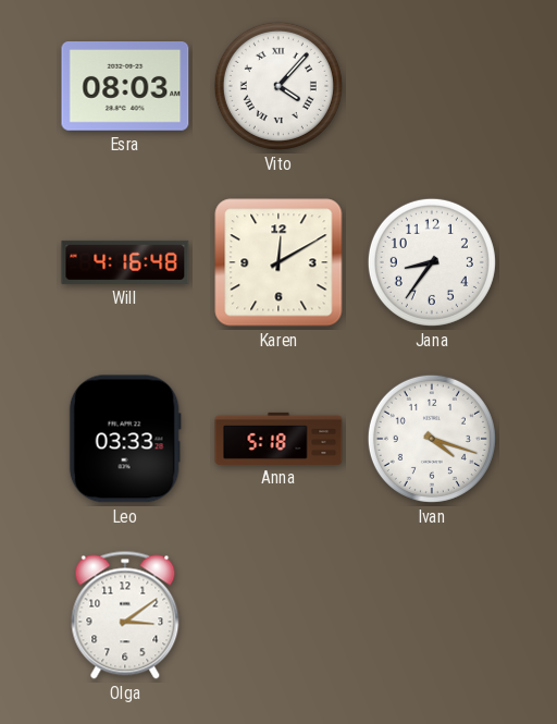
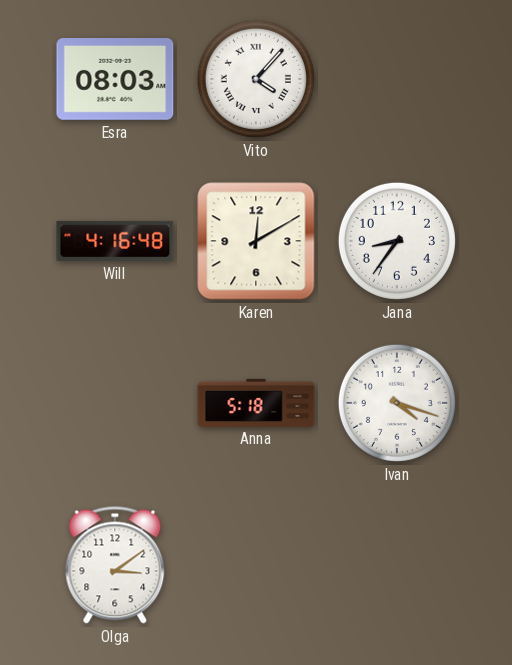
Leo: 03:33 -> none (125, 439)
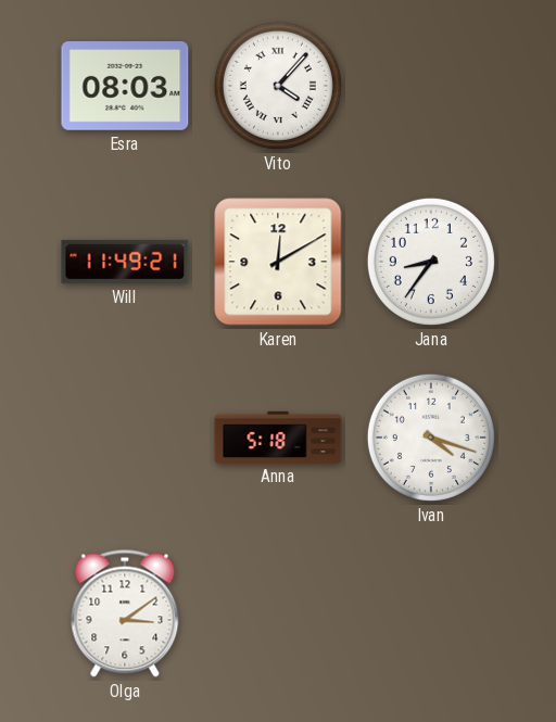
Will: 4:16 -> 11:49 (125, 262)
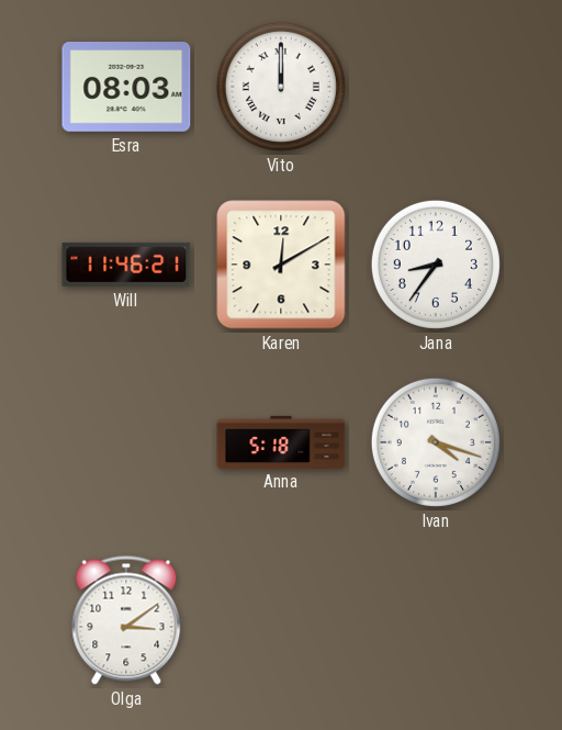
Vito: 4:07 -> 12:00 (281, 87)
Will: 11:49 -> 11:46 (126, 265)
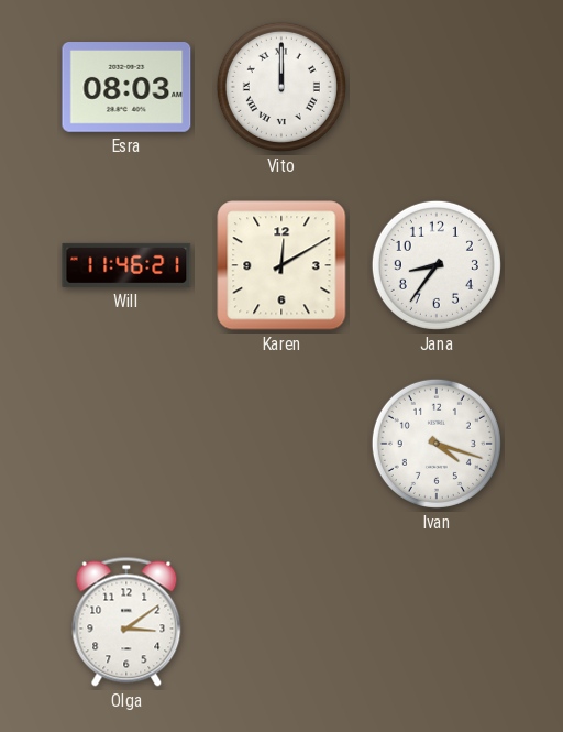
Anna: 5:18 -> none (281, 441)
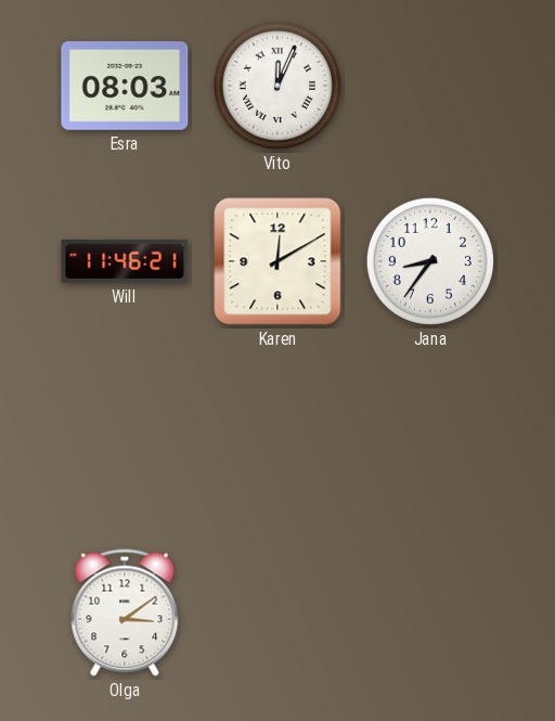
Vito: 12:00 -> 12:04 (277, 86)
Ivan: 4:18 -> none (437, 444)
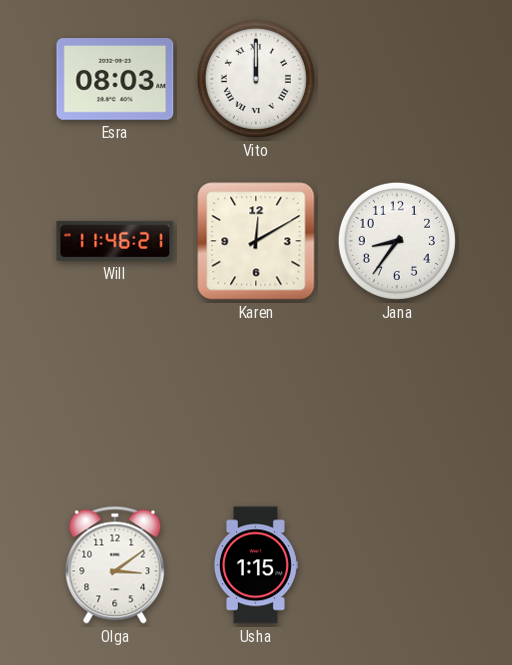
Vito: 12:04 -> 12:00 (256, 79)
Usha: none -> 1:15 (255, 565)
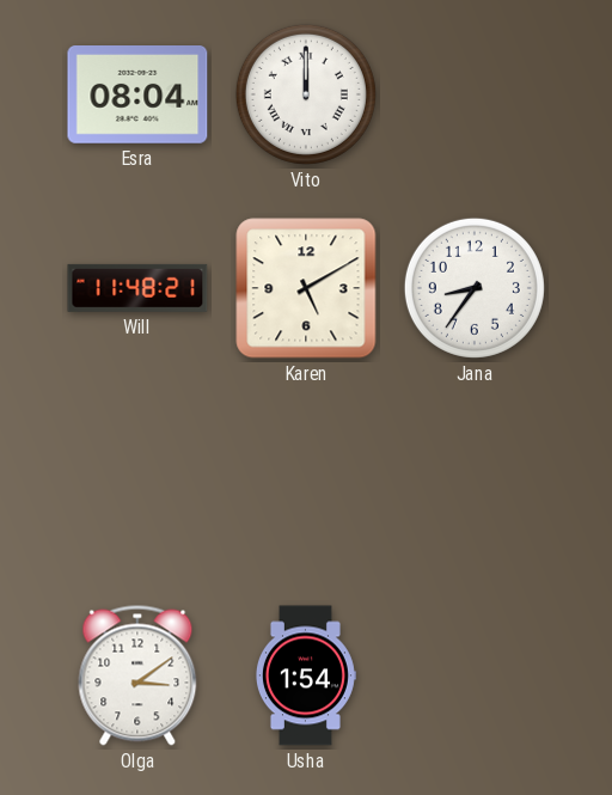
Esra: 08:03 -> 08:04 (137, 96)
Will: 11:46 -> 11:48 (137, 288)
Karen: 12:10 -> 5:10 (306, 288)
Usha: 1:15 -> 1:54 (305, 675)
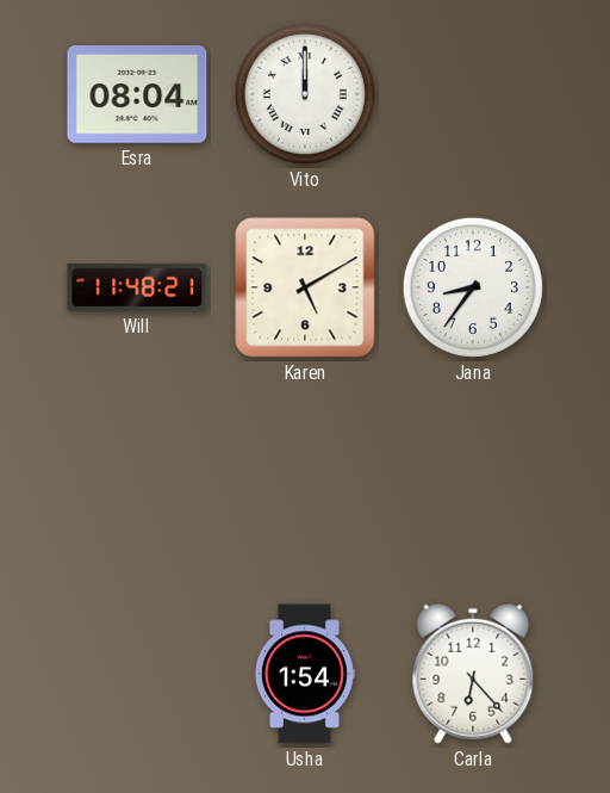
Olga: 3:09 -> none (137, 675)
Carla: none -> 6:23 (473, 674)
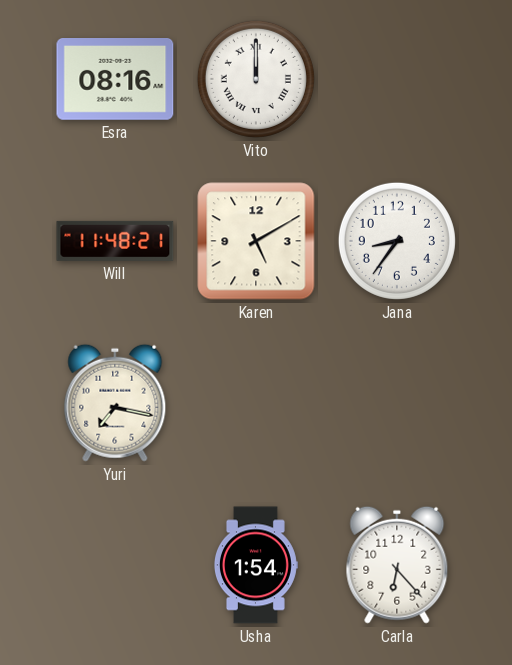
Esra: 08:04 -> 08:16 (115, 80)
Yuri: none -> 7:17 (115, 403)
